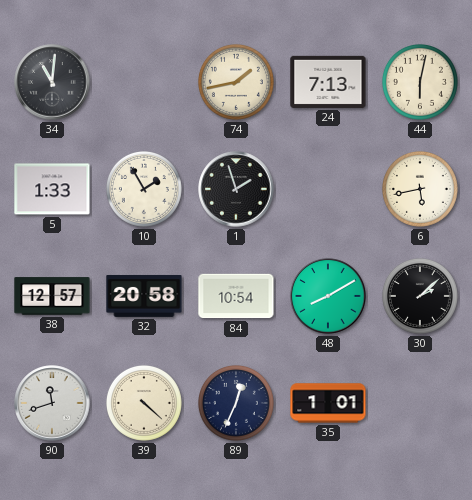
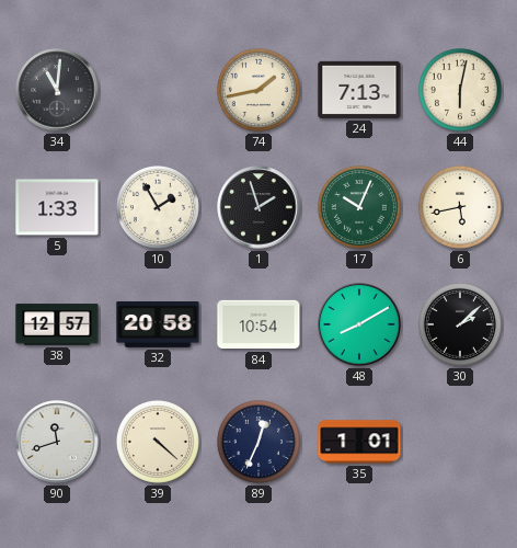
17: none -> 10:04 (359, 207)
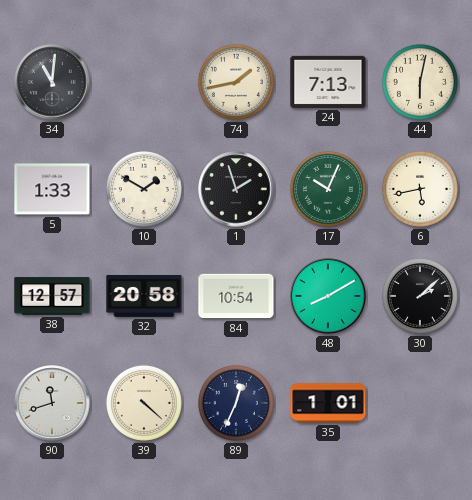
10: 1:55 -> 1:50 (144, 189)
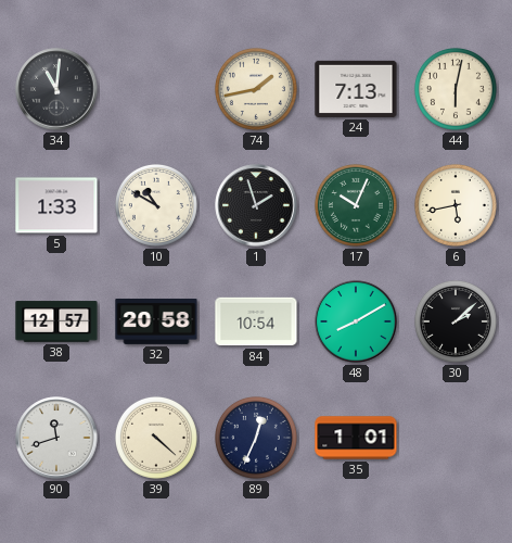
10: 1:50 -> 10:50 (156, 205)
